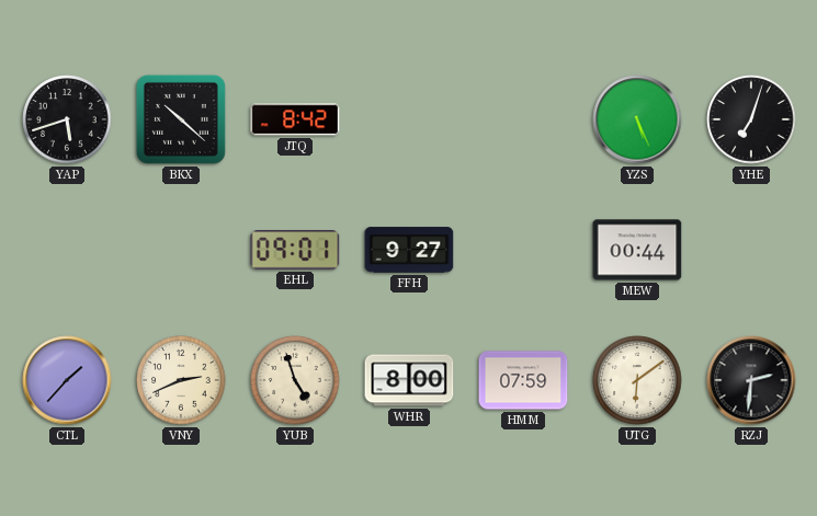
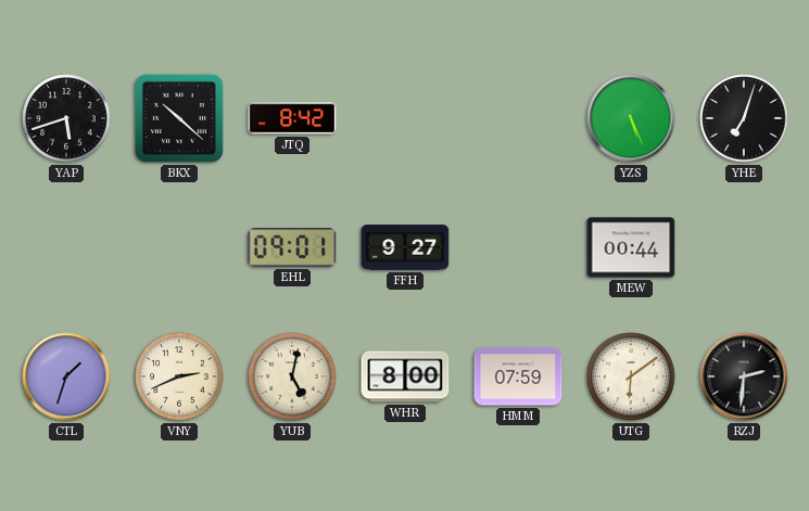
CTL: 1:37 -> 1:33 (66, 376)
YUB: 4:57 -> 5:02 (292, 376)
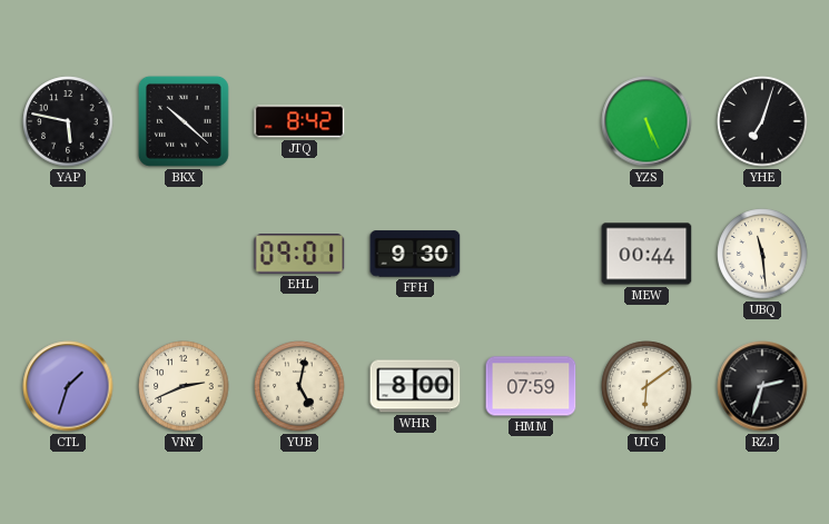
YAP: 5:42 -> 5:47 (68, 121)
FFH: 9:27 -> 9:30 (415, 254)
UBQ: none -> 11:29 (762, 254)
RZJ: 2:31 -> 2:33 (762, 386)
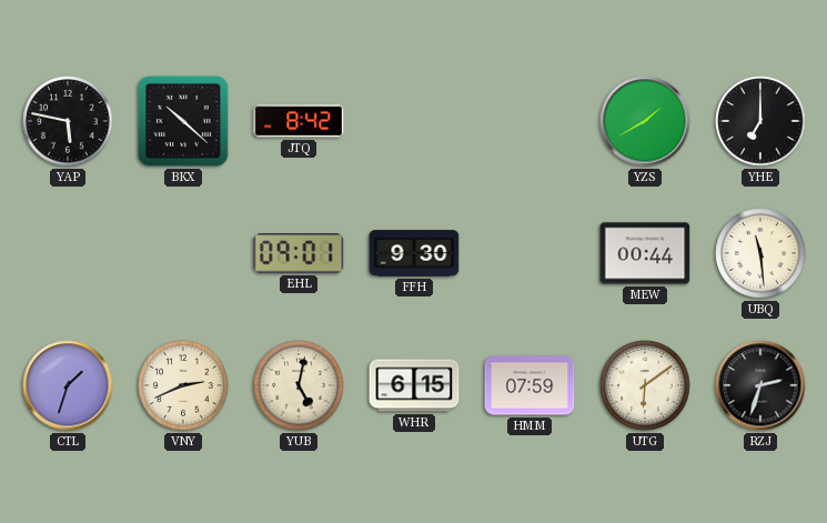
YZS: 5:26 -> 1:40 (645, 121)
YHE: 7:03 -> 7:00 (760, 121)
WHR: 8:00 -> 6:15 (414, 385)
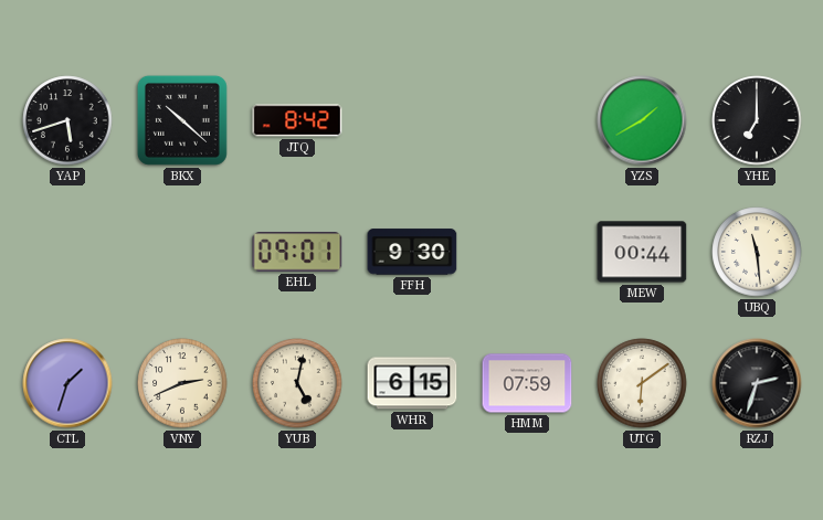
YAP: 5:47 -> 5:42 (67, 120)
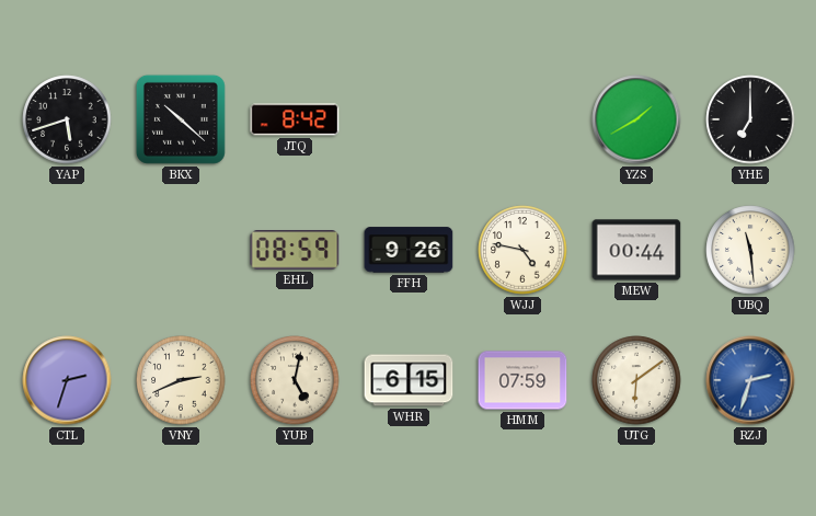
EHL: 09:01 -> 08:59 (295, 250)
FFH: 9:30 -> 9:26 (409, 250)
WJJ: none -> 4:47 (522, 250)
CTL: 1:33 -> 2:33 (67, 380)
RZJ dial: black -> blue (750, 380)
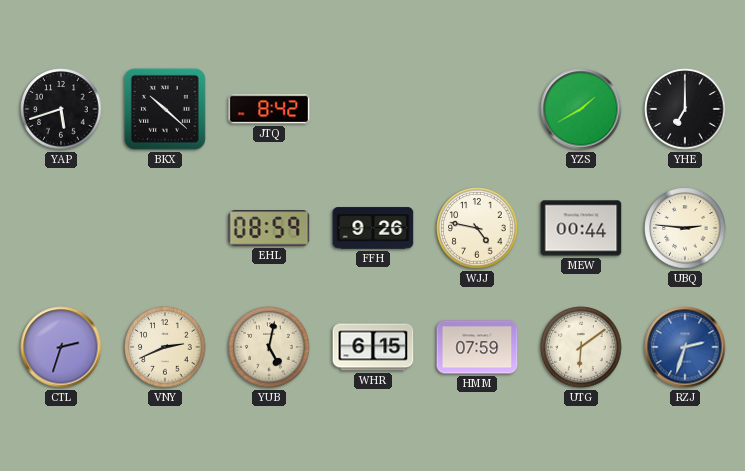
UBQ: 11:29 -> 2:46 (685, 228)
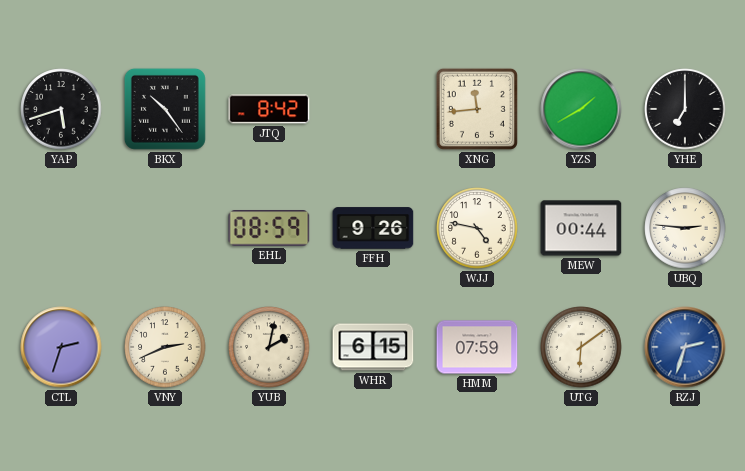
BKX: 10:22 -> 10:24 (165, 109)
XNG: none -> 11:44 (477, 109)
YUB: 5:02 -> 2:02 (269, 347)
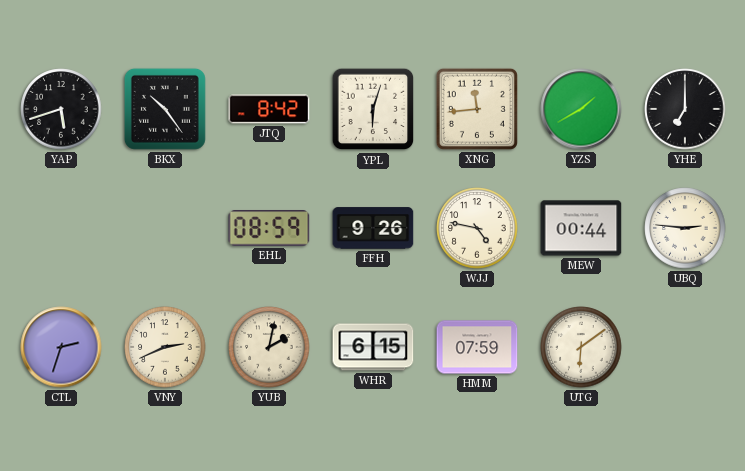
YPL: none -> 6:03 (373, 109)
RZJ: 2:33 -> none (685, 347)
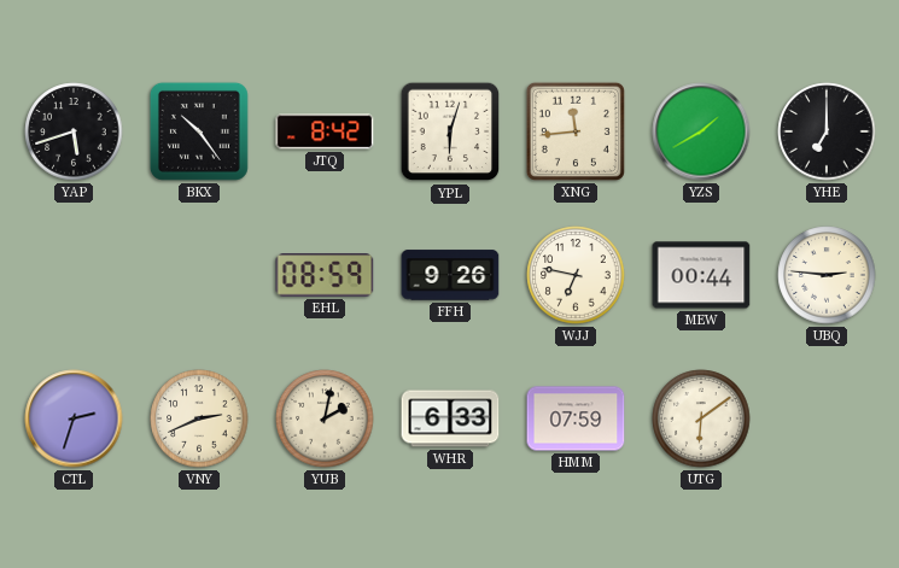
WJJ: 4:47 -> 6:47 (576, 275)
WHR: 6:15 -> 6:33 (450, 418)
